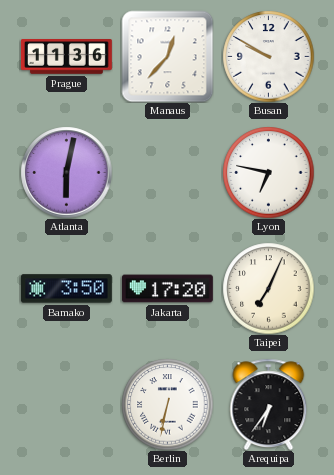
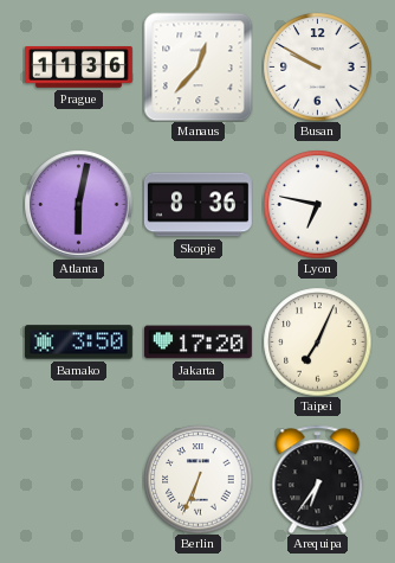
Skopje: none -> 8:36 (197, 205)
Berlin: 6:32 -> 6:34 (197, 479)
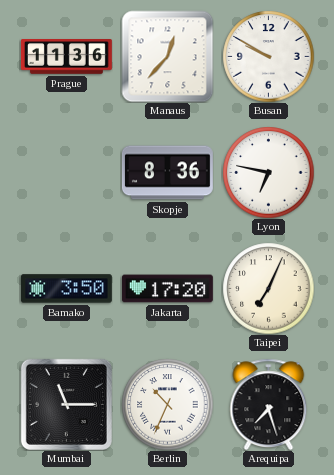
Atlanta: 6:02 -> none (78, 204)
Mumbai: none -> 11:15 (66, 404)
Berlin: 6:34 -> 10:34 (167, 404)
Arequipa: 6:36 -> 7:27 (269, 404)
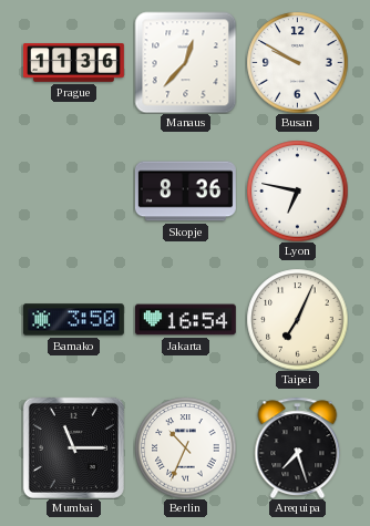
Jakarta: 17:20 -> 16:54 (185, 320)
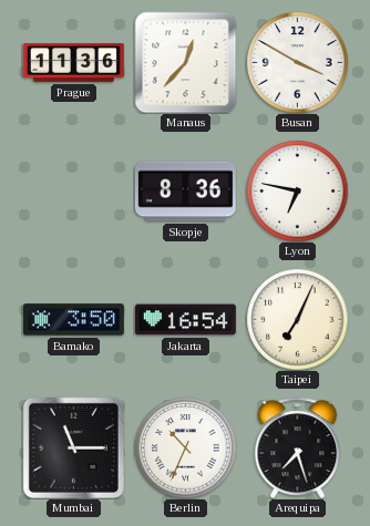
Busan: 9:50 -> 3:50 (297, 62)
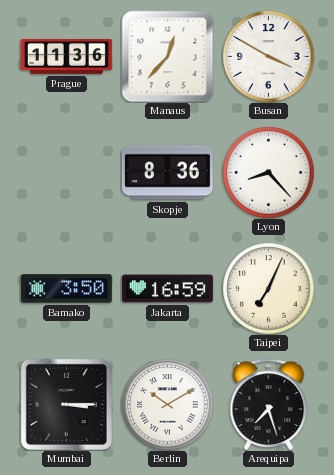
Lyon: 6:47 -> 8:23 (268, 172)
Jakarta: 16:54 -> 16:59 (167, 289)
Mumbai: 11:15 -> 3:15 (66, 404)
Berlin: 10:34 -> 10:10 (167, 404)
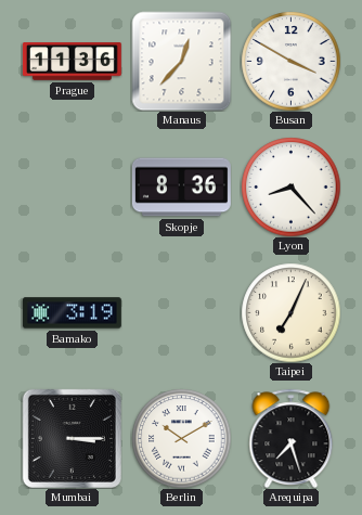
Bamako: 3:50 -> 3:19 (72, 313)
Jakarta: 16:59 -> none (167, 289)
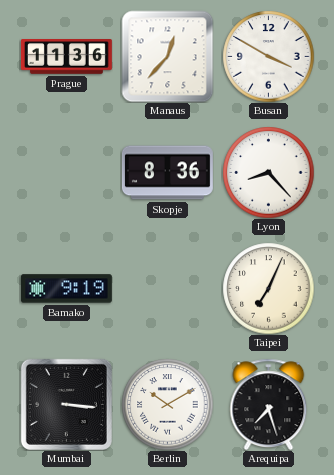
Bamako: 3:19 -> 9:19 (66, 289)
Mumbai: 3:15 -> 3:16 (66, 404)
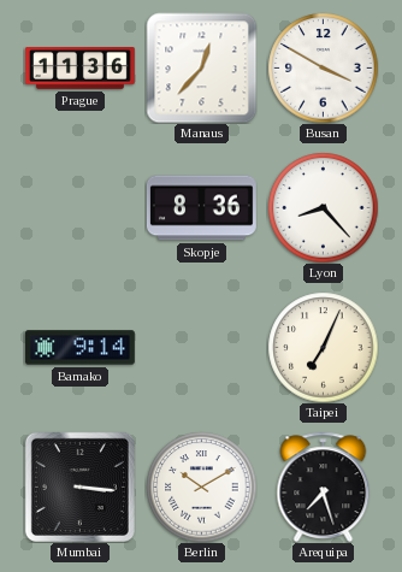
Bamako: 9:19 -> 9:14 (79, 348)
